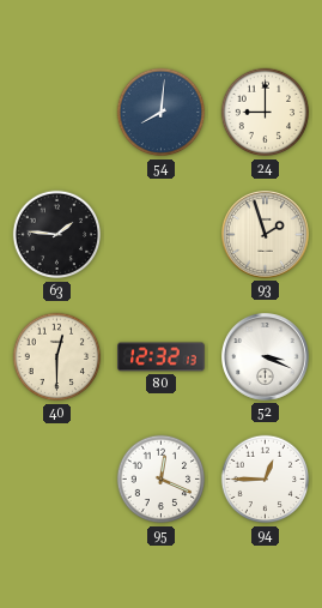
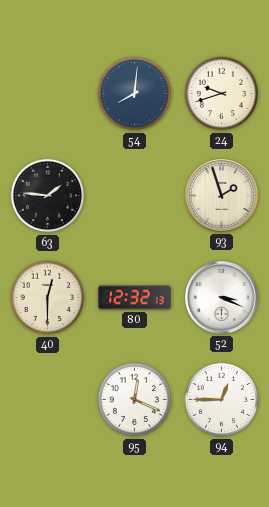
24: 9:00 -> 9:42 (222, 94)
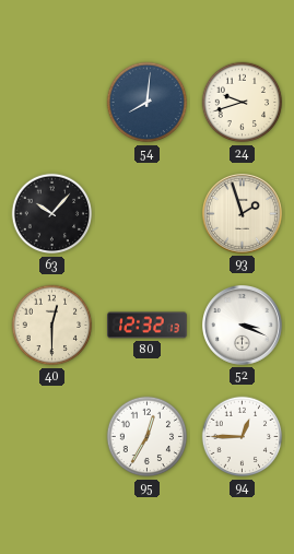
63: 1:46 -> 10:07 (52, 214)
95: 12:19 -> 12:35 (148, 437)
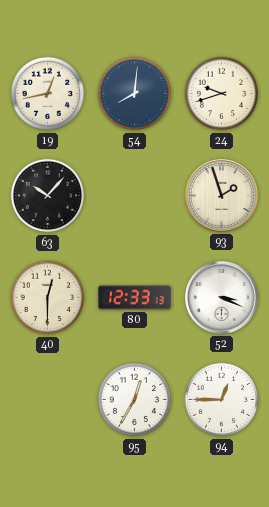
19: none -> 12:43 (48, 94)
80: 12:32 -> 12:33 (135, 298)
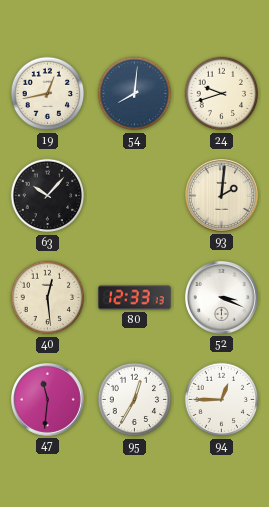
93: 1:57 -> 2:01 (222, 196)
40: 12:30 -> 12:29 (48, 298)
47: none -> 11:31 (48, 400)
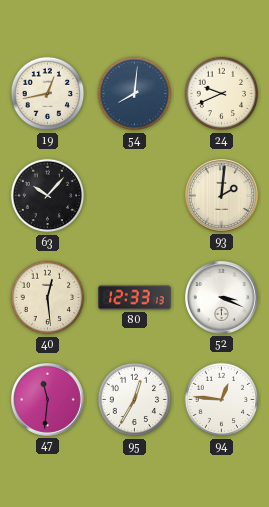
24: 9:42 -> 9:41 (222, 94)
94: 12:45 -> 12:46 (222, 400)
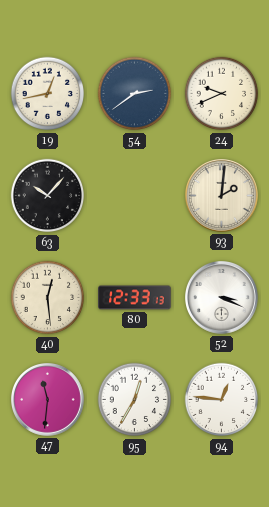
54: 8:01 -> 2:39 (135, 94)
